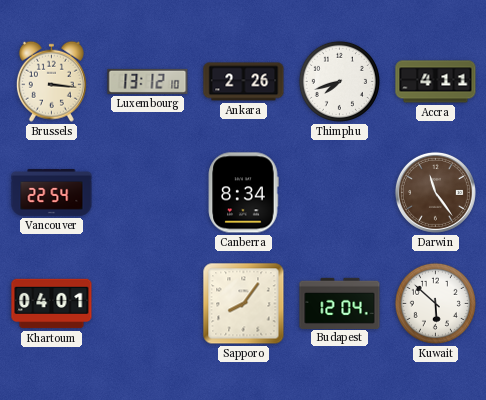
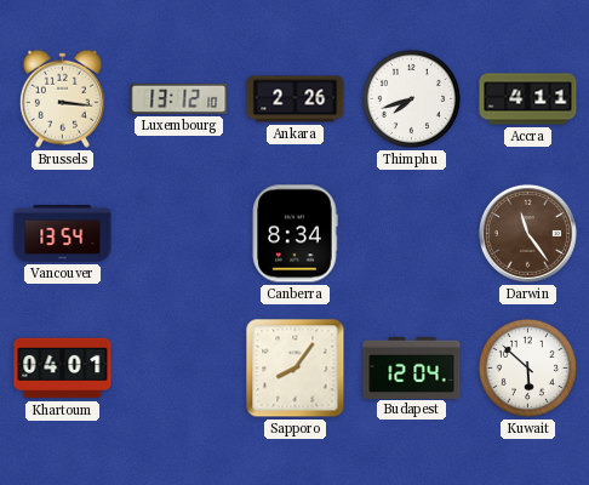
Vancouver: 22:54 -> 13:54 (63, 233)
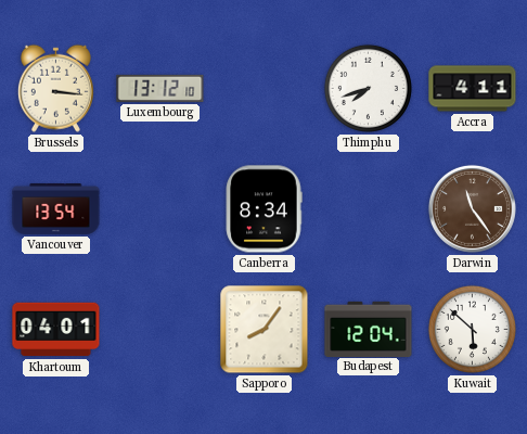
Ankara: 2:26 -> none (296, 99)
